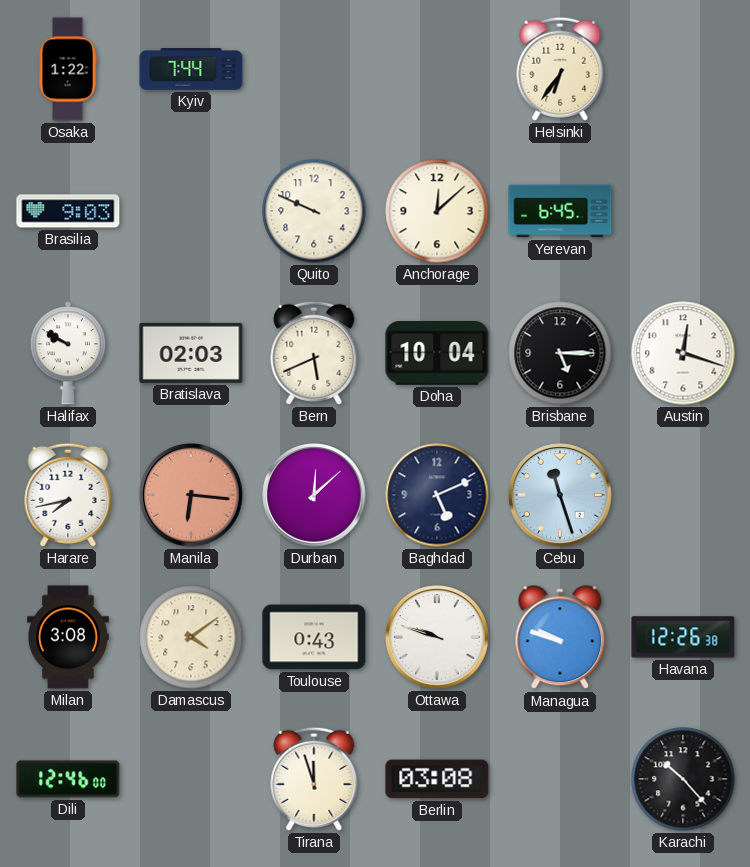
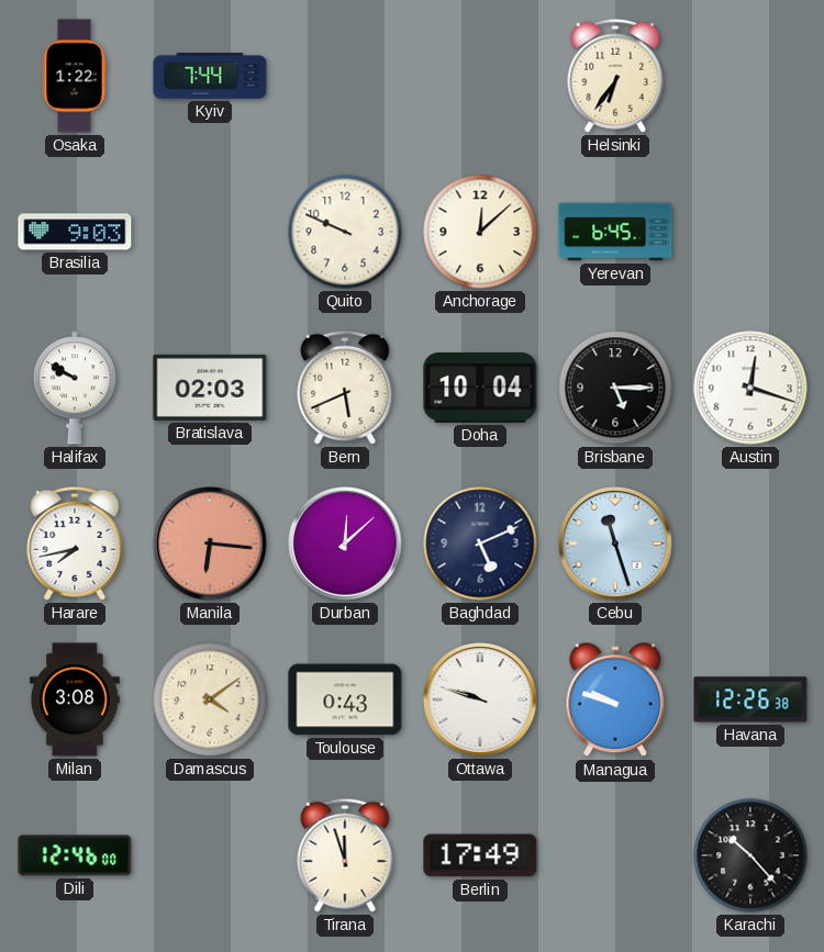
Berlin: 03:08 -> 17:49 (480, 855)
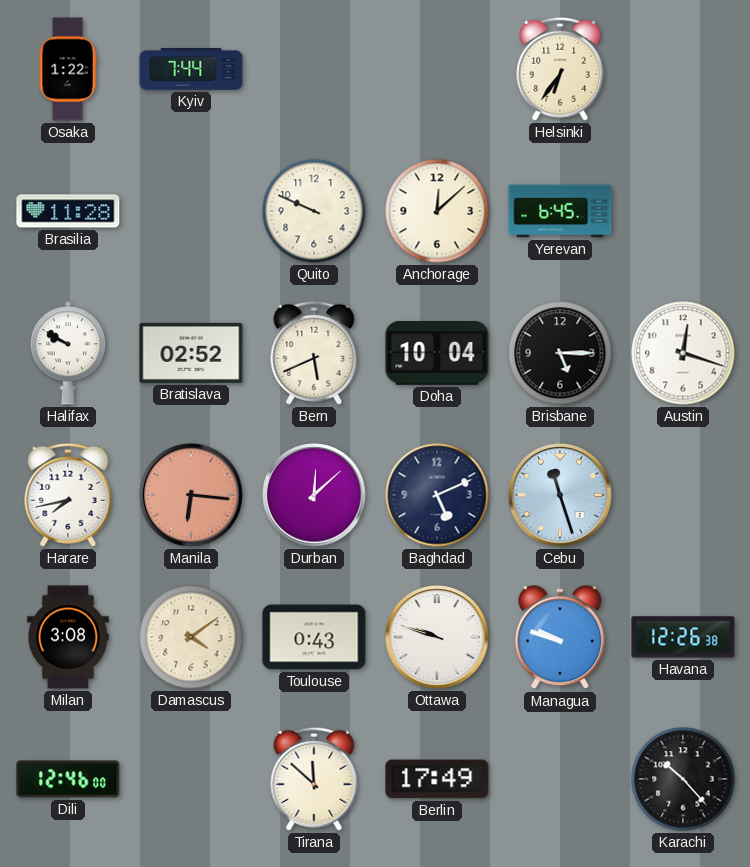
Brasilia: 9:03 -> 11:28 (68, 211)
Bratislava: 02:03 -> 02:52 (191, 353)
Tirana: 11:57 -> 11:52 (314, 779)
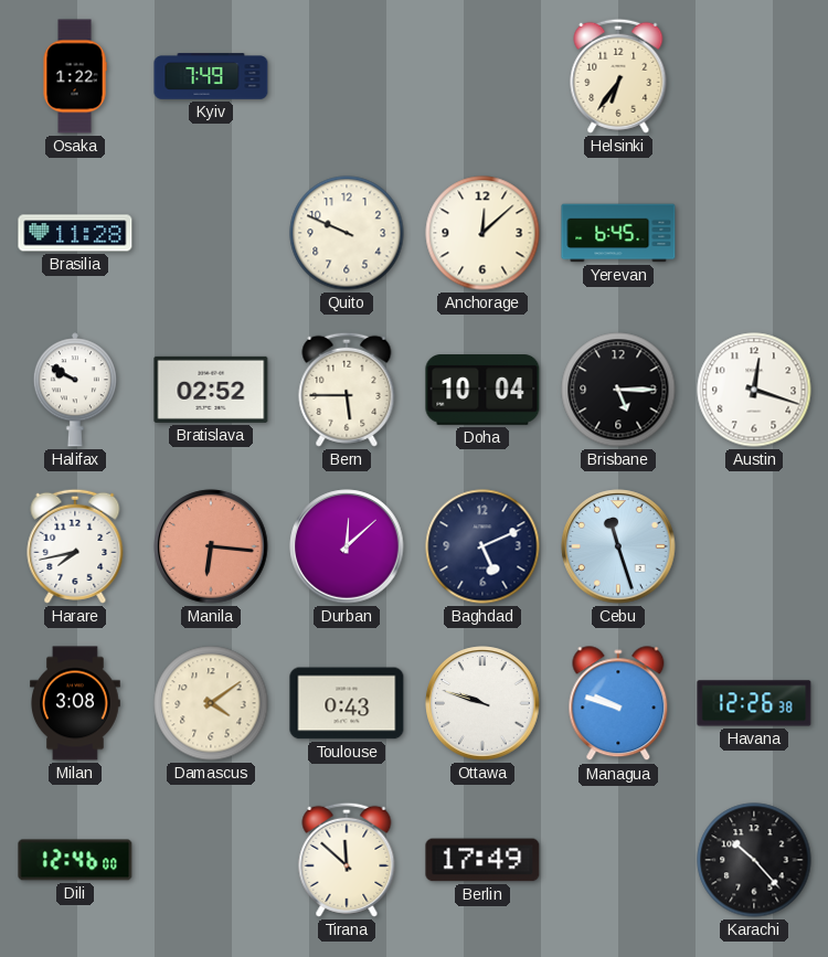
Kyiv: 7:44 -> 7:49 (211, 76)
Bern: 5:41 -> 5:45 (347, 390)
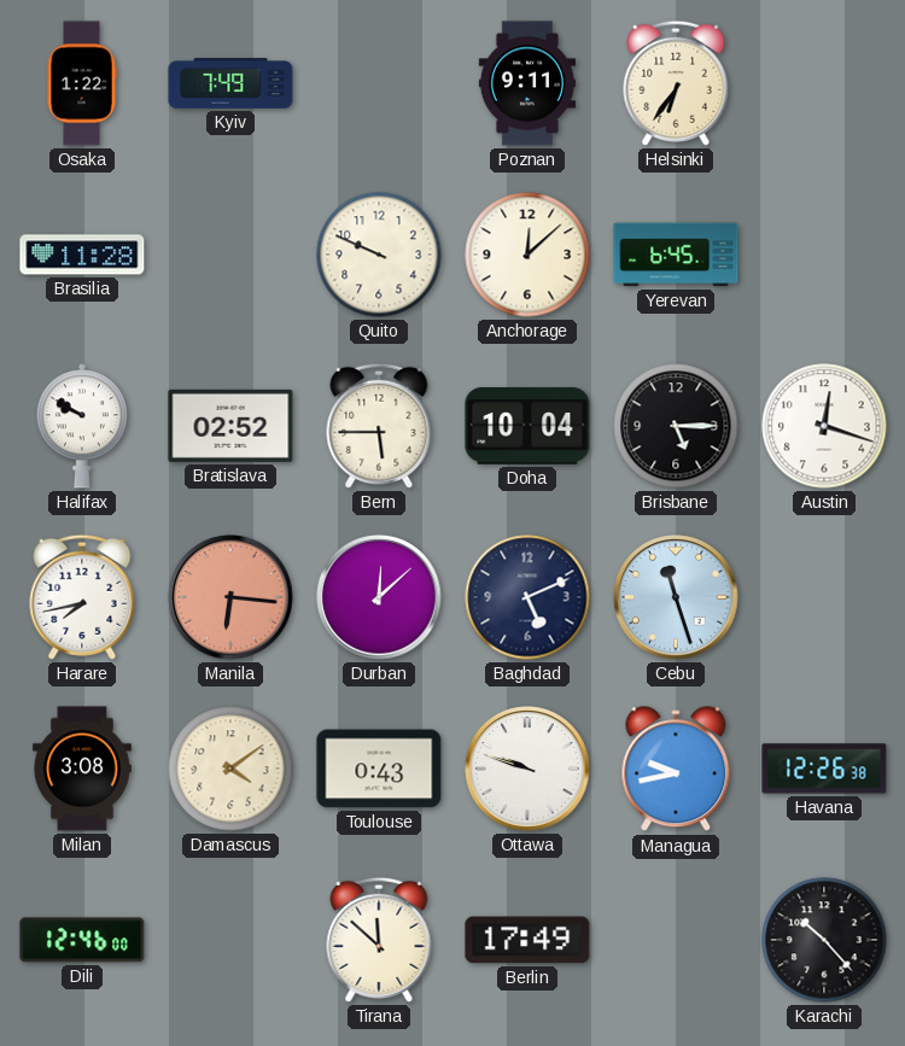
Poznan: none -> 9:11 (527, 83)
Managua: 9:48 -> 9:43 (676, 770)
